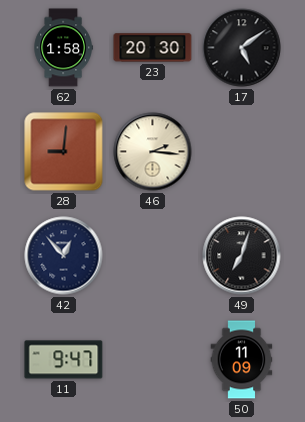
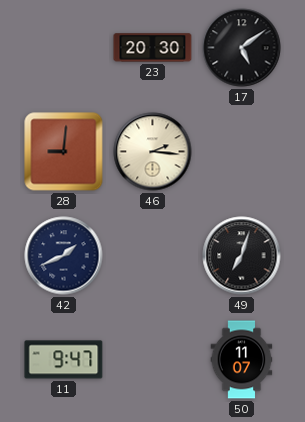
62: 1:58 -> none (63, 48)
42: 12:53 -> 1:41 (64, 256)
50: 11:09 -> 11:07 (242, 360)
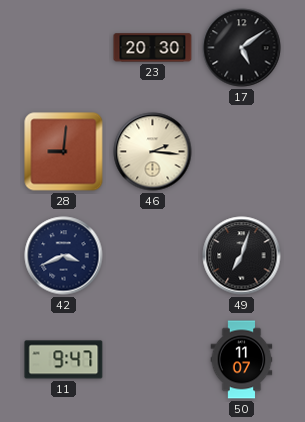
42: 1:41 -> 3:41 (64, 256)
